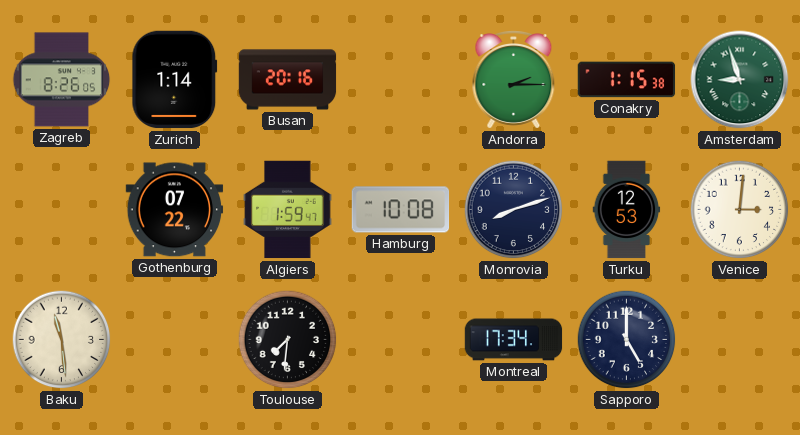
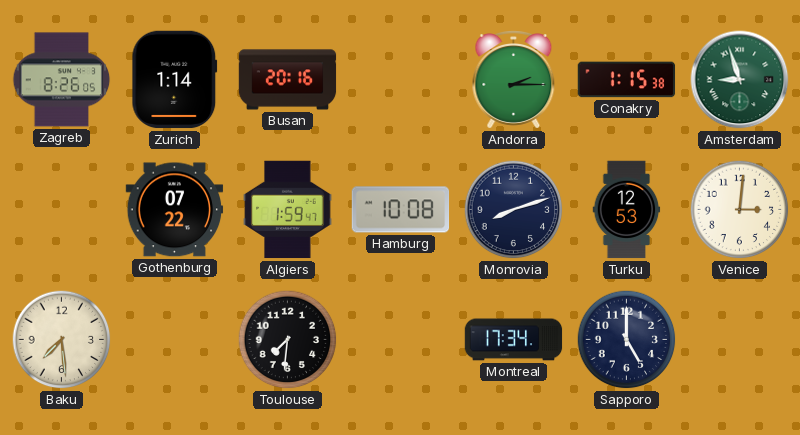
Baku: 11:29 -> 7:29 (62, 340)
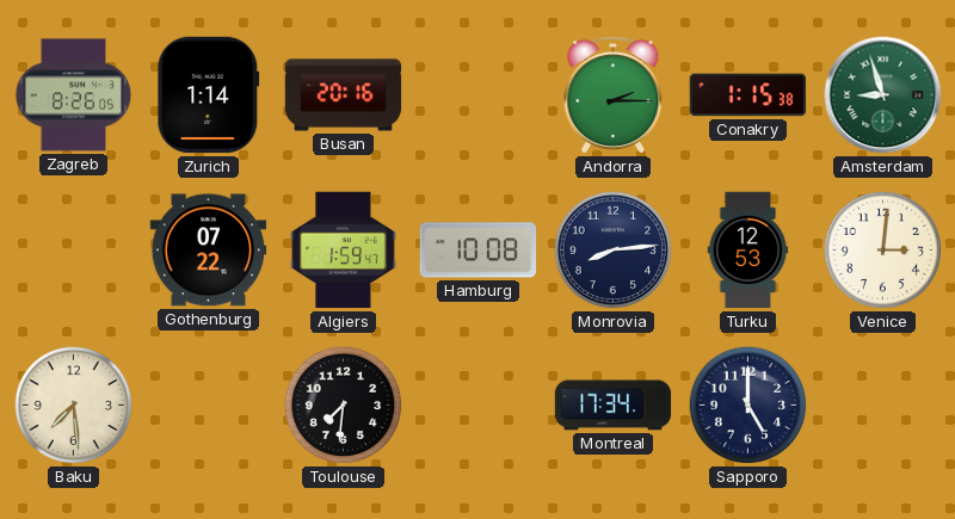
Monrovia: 8:12 -> 8:14 (614, 251)
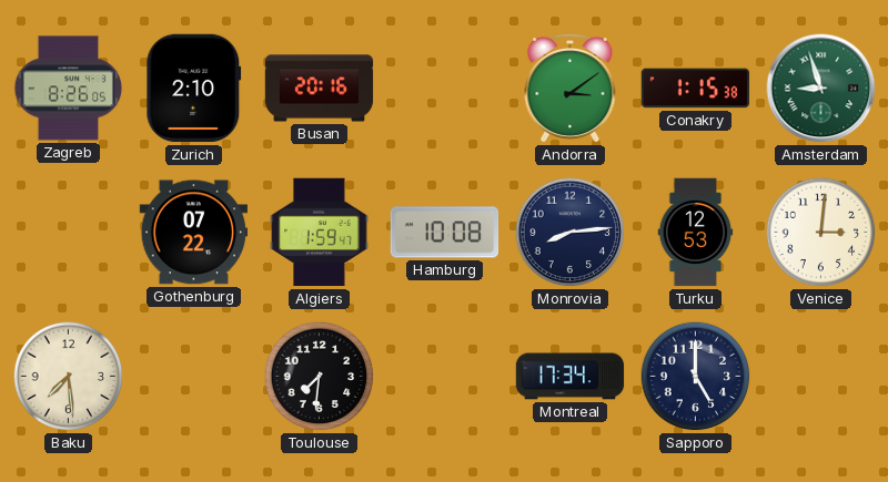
Zurich: 1:14 -> 2:10 (194, 89)
Andorra: 2:15 -> 3:09 (571, 89)
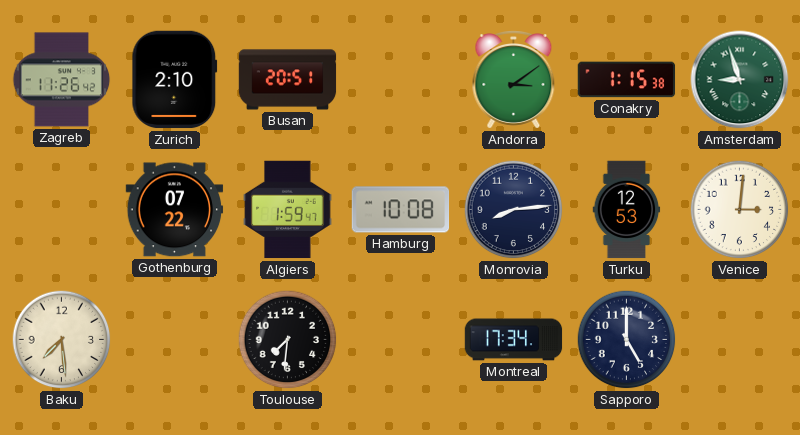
Zagreb: 8:26 -> 11:26 (62, 80)
Busan: 20:16 -> 20:51 (288, 80)
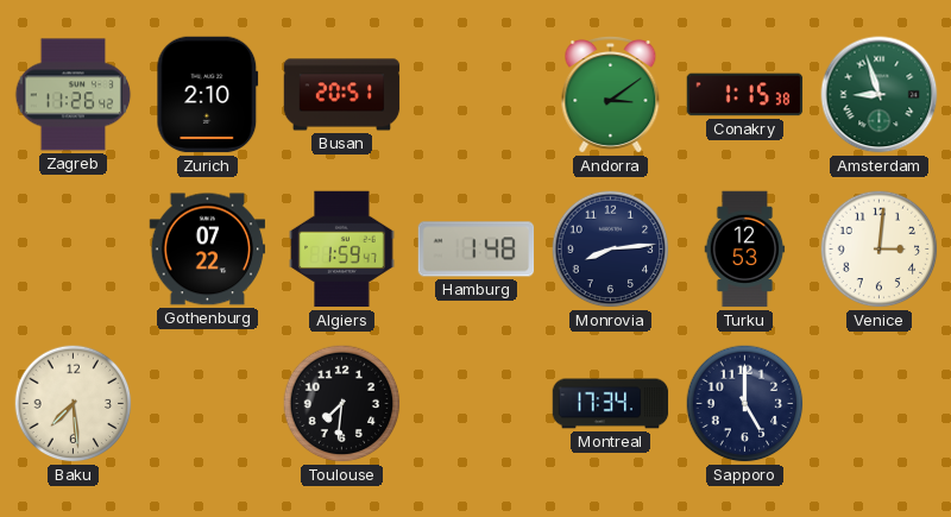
Hamburg: 10:08 -> 1:48 (477, 250)
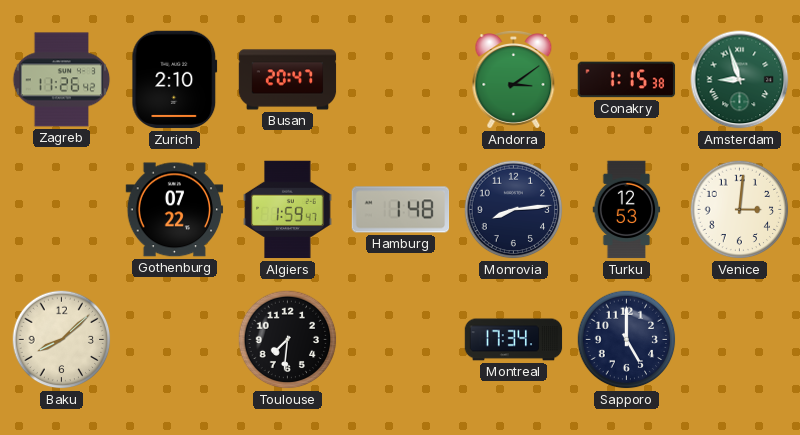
Busan: 20:51 -> 20:47 (288, 80)
Baku: 7:29 -> 8:08 (62, 340)
